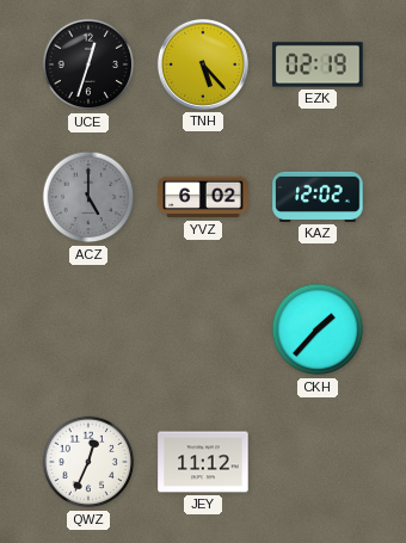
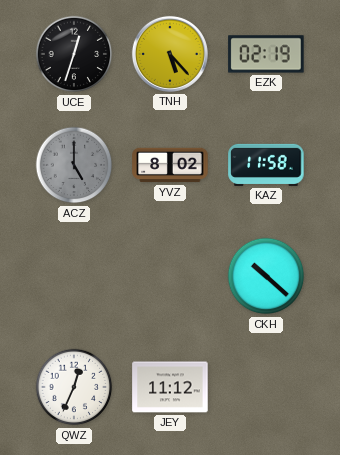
YVZ: 6:02 -> 8:02 (170, 165)
KAZ: 12:02 -> 11:58 (266, 165)
CKH: 1:37 -> 10:22 (266, 276)
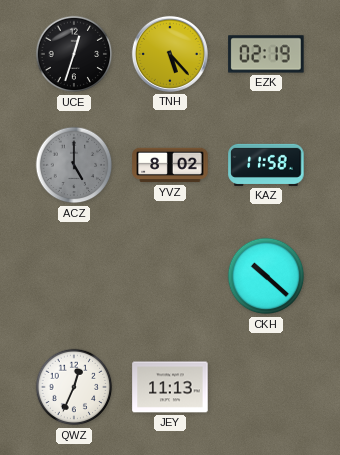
JEY: 11:12 -> 11:13 (170, 387)
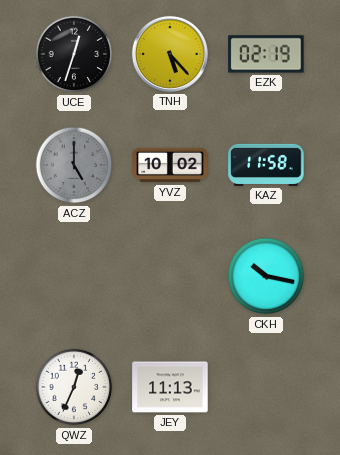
YVZ: 8:02 -> 10:02 (170, 165)
CKH: 10:22 -> 10:17 (266, 276)
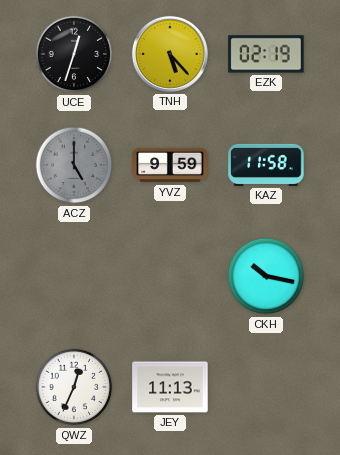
YVZ: 10:02 -> 9:59 (170, 165)
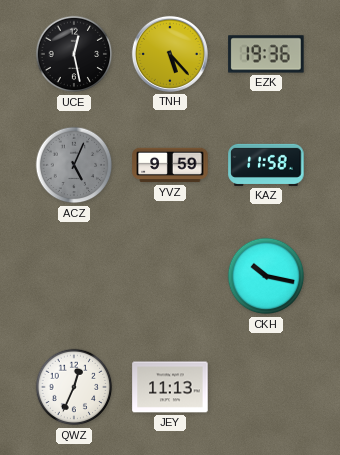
UCE: 12:33 -> 12:28 (74, 54)
EZK: 02:19 -> 19:36 (266, 54)
ACZ: 5:00 -> 5:04 (74, 165)
